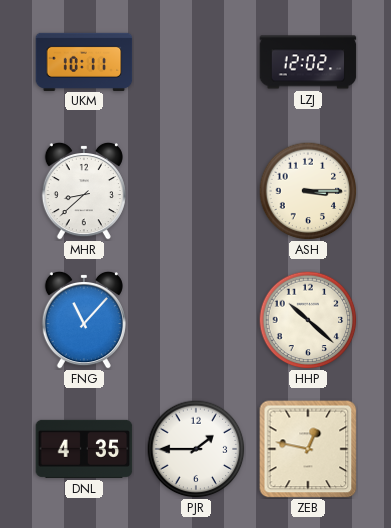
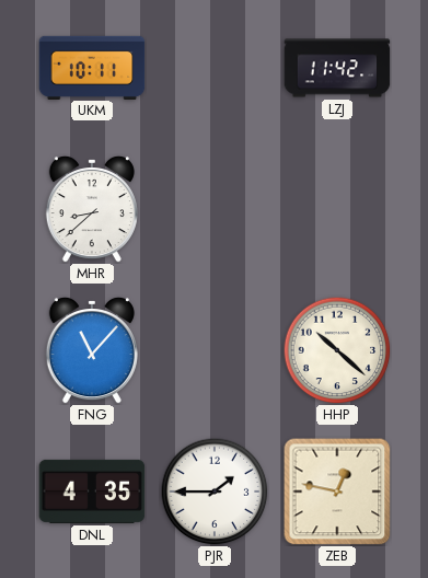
LZJ: 12:02 -> 11:42 (337, 68)
ASH: 3:15 -> none (308, 191)
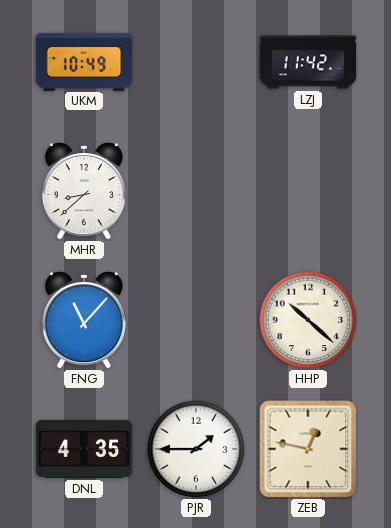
UKM: 10:11 -> 10:49 (84, 61)
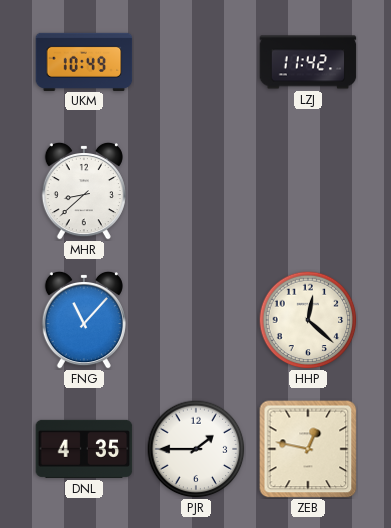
HHP: 10:22 -> 12:22 (308, 320)
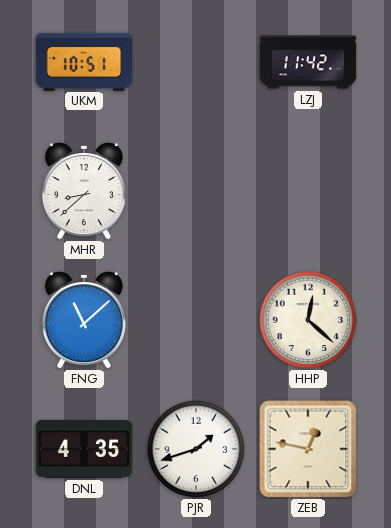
UKM: 10:49 -> 10:51 (84, 61)
FNG: 11:07 -> 11:08 (84, 320)
PJR: 1:45 -> 1:42 (196, 449)
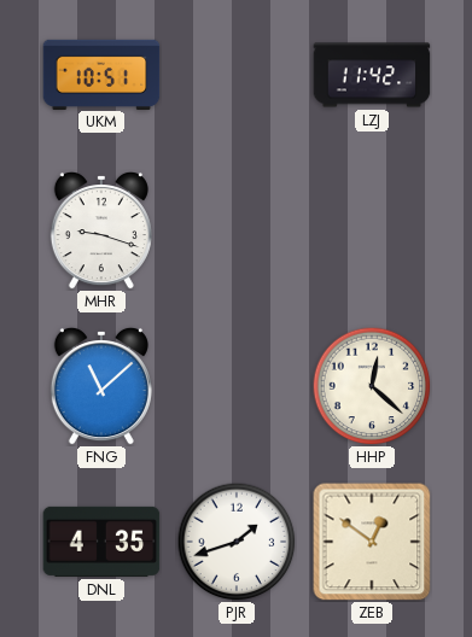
MHR: 8:38 -> 9:18 (101, 230)
ZEB: 12:47 -> 12:51 (372, 542)
